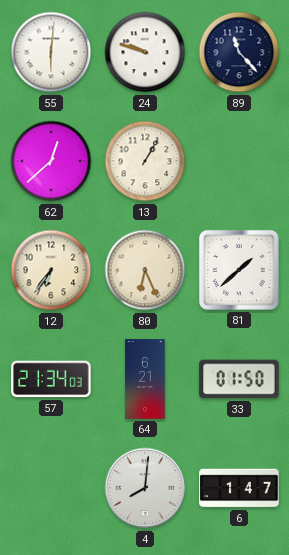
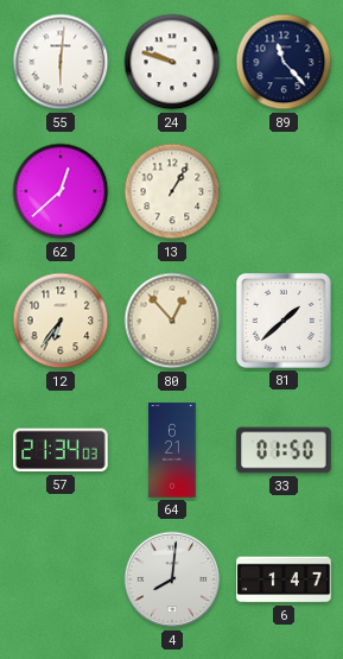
80: 6:26 -> 12:53 (172, 321)
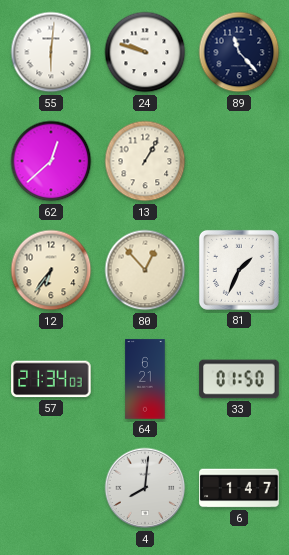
81: 1:38 -> 1:34 (239, 270)
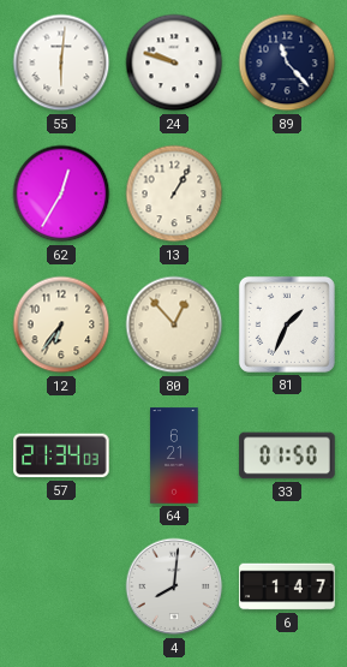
62: 12:38 -> 12:35 (61, 193)
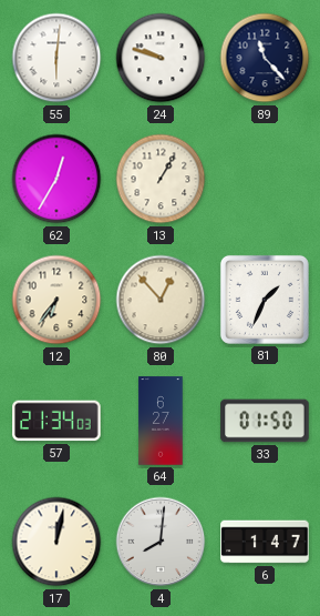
64: 6:21 -> 6:27 (161, 421)
17: none -> 12:02 (56, 542)
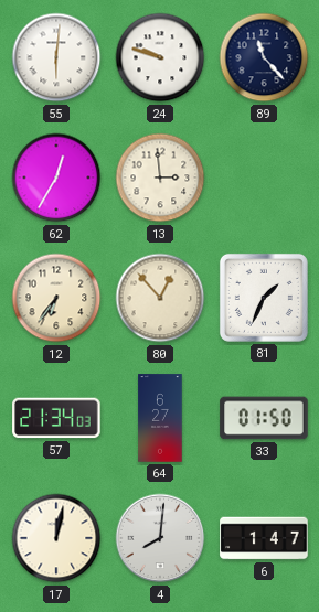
13: 1:05 -> 2:59 (160, 178)
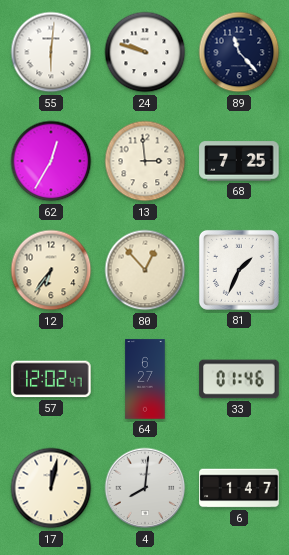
68: none -> 7:25 (239, 161)
57: 21:34 -> 12:02 (51, 379)
33: 01:50 -> 01:46 (239, 379)
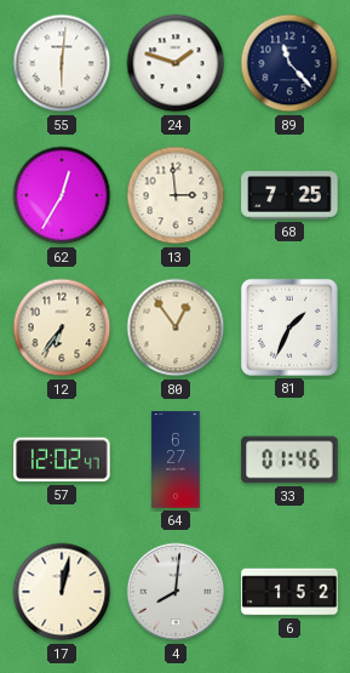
24: 9:48 -> 1:48 (176, 63)
80: 12:53 -> 12:54 (176, 327)
6: 1:47 -> 1:52 (289, 592)
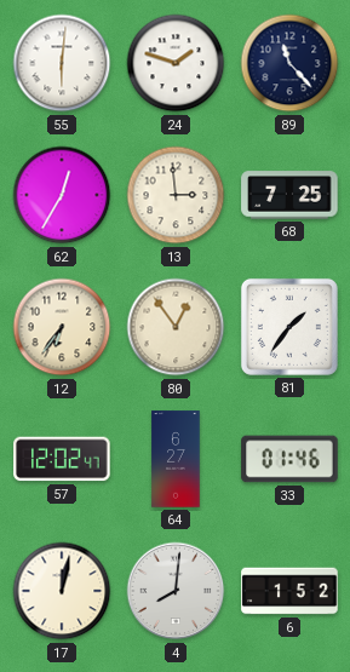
81: 1:34 -> 1:36 (289, 327)
